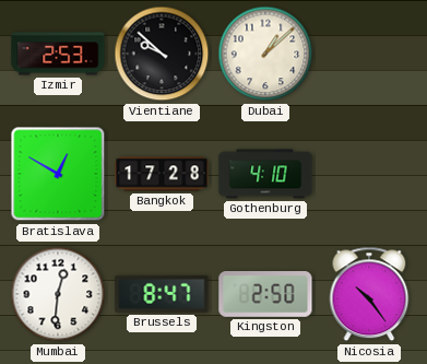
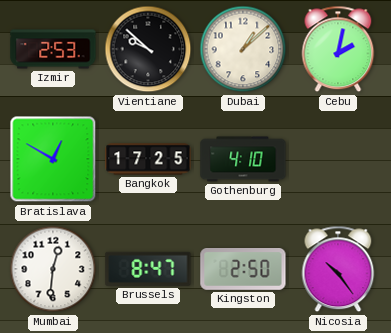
Cebu: none -> 2:02 (338, 49)
Bangkok: 17:28 -> 17:25 (148, 159)
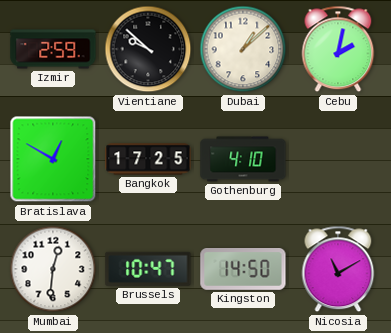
Izmir: 2:53 -> 2:59 (53, 49)
Brussels: 8:47 -> 10:47 (148, 269)
Kingston: 2:50 -> 14:50 (243, 270)
Nicosia: 10:24 -> 11:10 (338, 269)
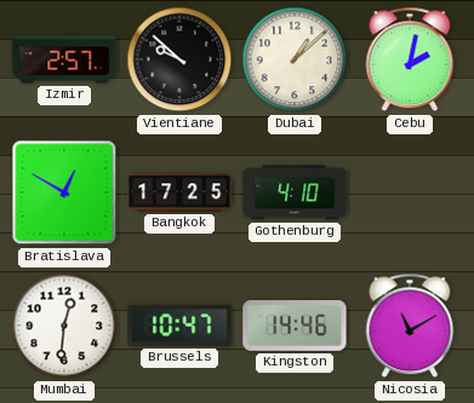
Izmir: 2:59 -> 2:57 (64, 59)
Kingston: 14:50 -> 14:46 (295, 327)
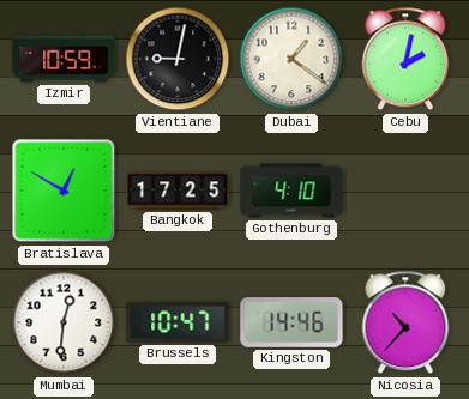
Izmir: 2:57 -> 10:59 (64, 59)
Vientiane: 9:52 -> 9:02 (178, 59)
Dubai: 1:08 -> 1:21 (291, 59)
Nicosia: 11:10 -> 10:37 (405, 322)
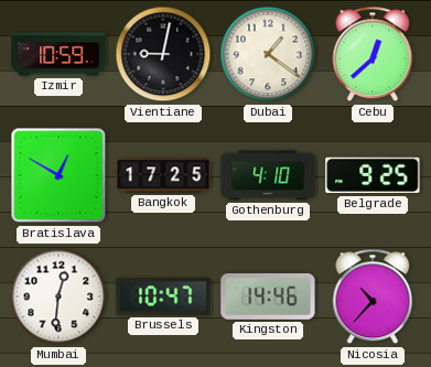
Cebu: 2:02 -> 12:38 (373, 54)
Belgrade: none -> 9:25 (373, 175)
